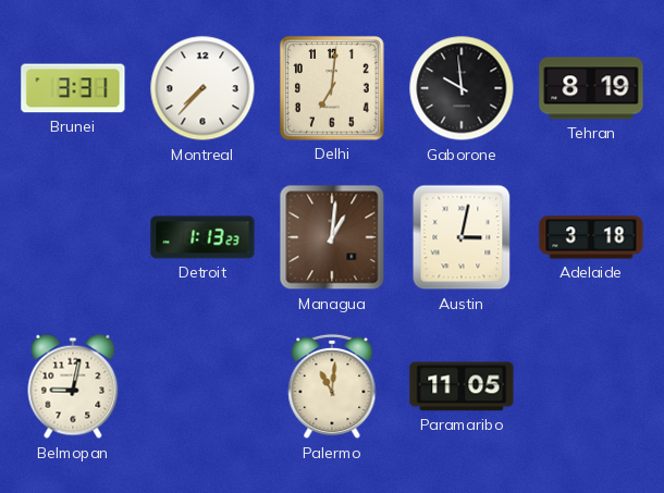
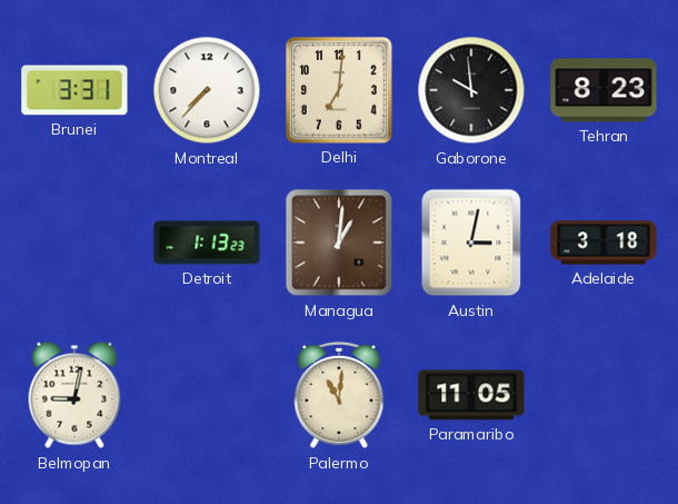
Tehran: 8:19 -> 8:23 (604, 90)
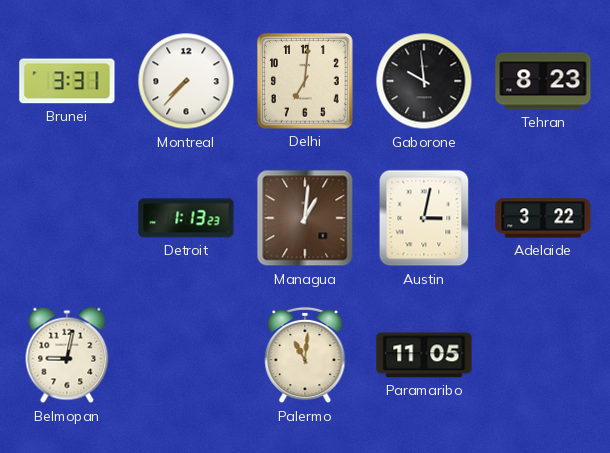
Adelaide: 3:18 -> 3:22 (543, 218)
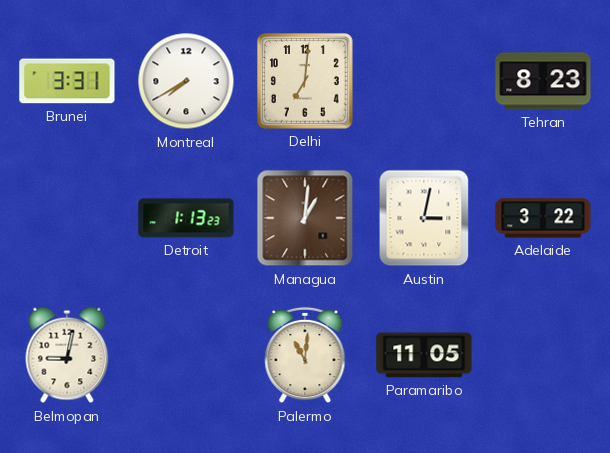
Montreal: 7:37 -> 7:40 (186, 81)
Gaborone: 9:59 -> none (424, 81)
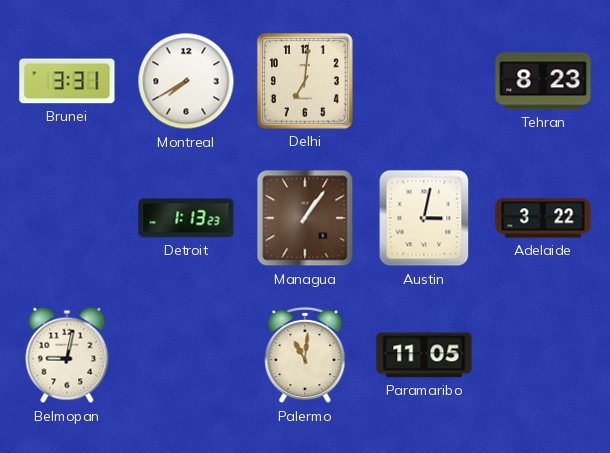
Managua: 1:01 -> 1:06 (305, 218)
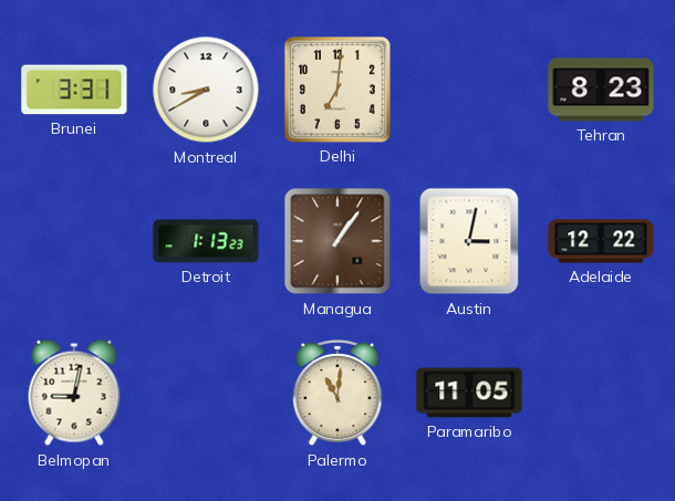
Montreal: 7:40 -> 8:40 (206, 90)
Adelaide: 3:22 -> 12:22 (601, 241)
